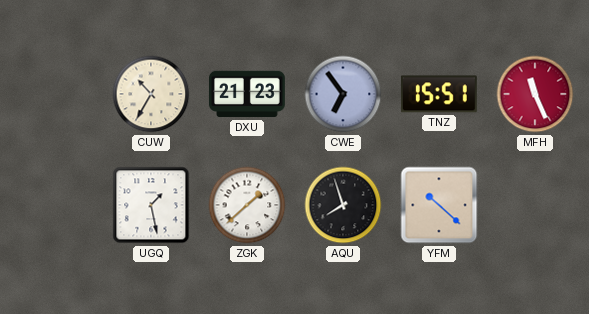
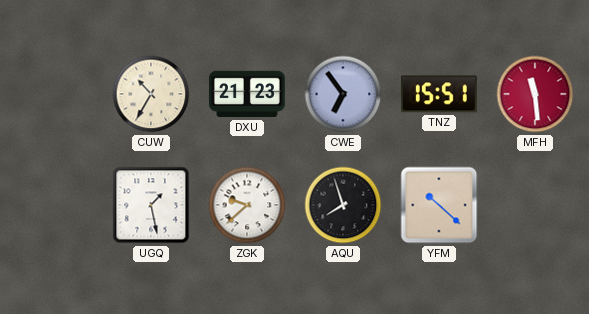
MFH: 11:26 -> 11:29 (535, 94)
ZGK: 1:38 -> 9:38 (247, 205)
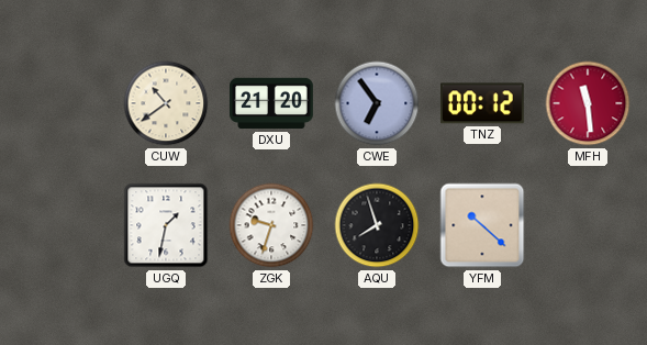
CUW: 10:35 -> 10:39 (166, 103)
DXU: 21:23 -> 21:20 (272, 103)
TNZ: 15:51 -> 00:12 (482, 103)
UGQ: 1:28 -> 1:32 (166, 225)
ZGK: 9:38 -> 9:33 (271, 225)
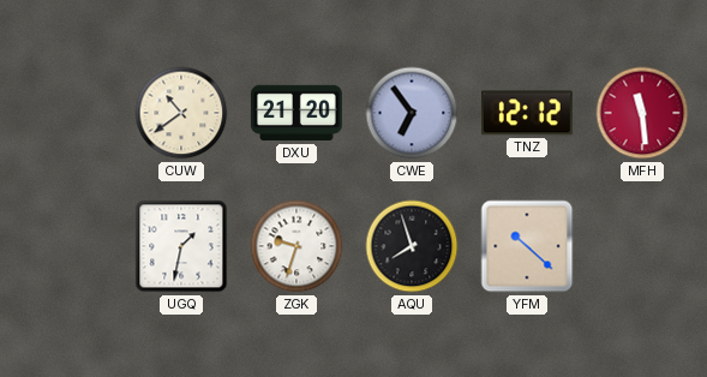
TNZ: 00:12 -> 12:12 (527, 113)
